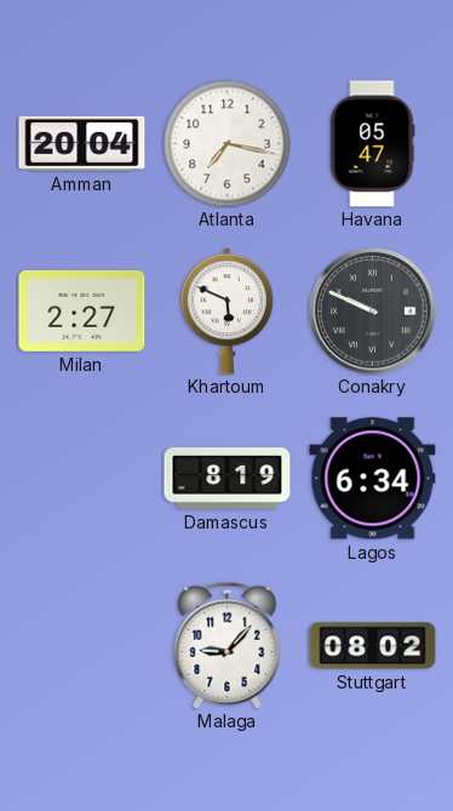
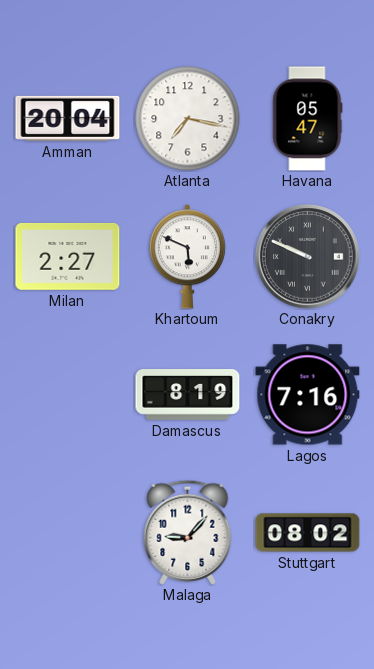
Lagos: 6:34 -> 7:16 (308, 395)
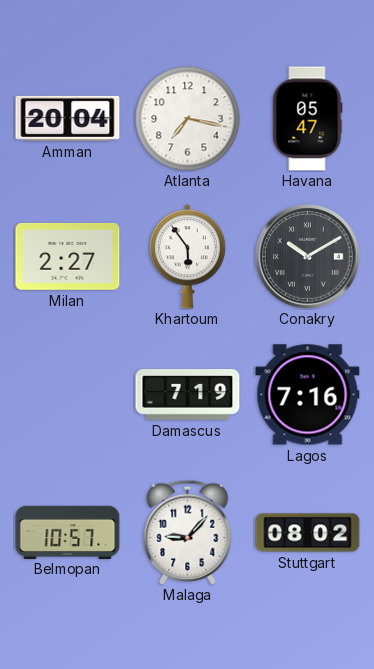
Khartoum: 5:49 -> 5:54 (187, 257)
Conakry: 9:49 -> 10:10 (308, 257)
Damascus: 8:19 -> 7:19 (188, 395)
Belmopan: none -> 10:57 (68, 532)
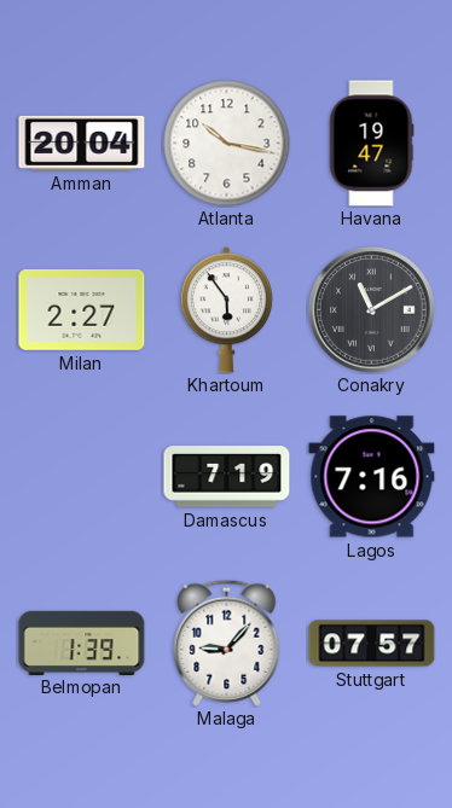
Atlanta: 7:17 -> 10:17 (227, 144)
Havana: 05:47 -> 19:47 (371, 144)
Conakry: 10:10 -> 11:10 (372, 310)
Belmopan: 10:57 -> 1:39 (82, 643)
Stuttgart: 08:02 -> 07:57 (372, 644)
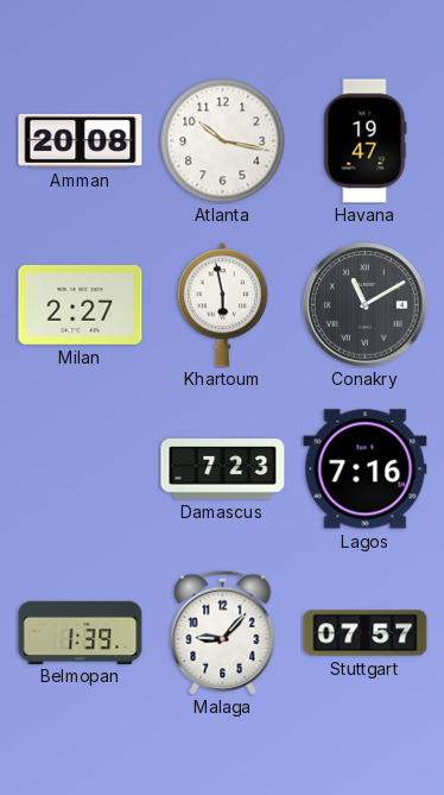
Amman: 20:04 -> 20:08 (81, 140)
Khartoum: 5:54 -> 5:58 (222, 305)
Damascus: 7:19 -> 7:23 (223, 469)
